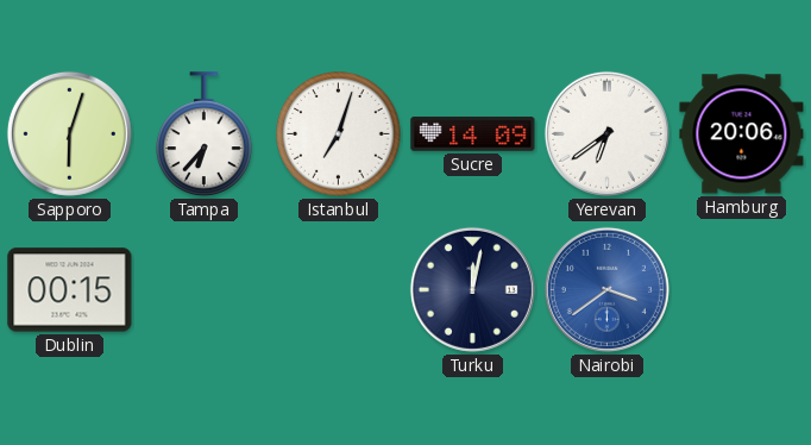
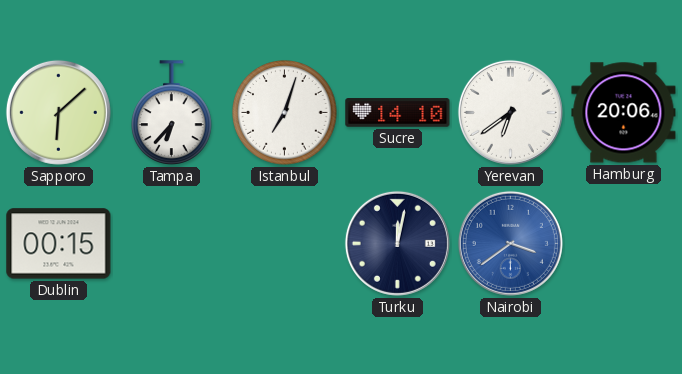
Sapporo: 6:03 -> 6:08 (58, 112)
Sucre: 14:09 -> 14:10 (398, 113)
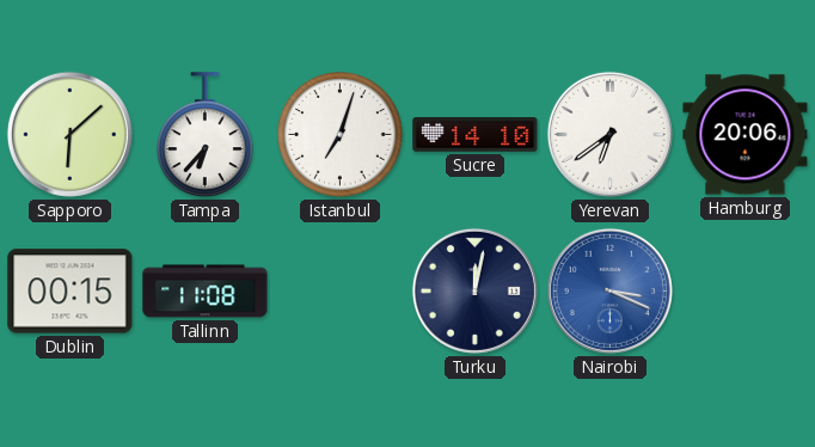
Tallinn: none -> 11:08 (206, 292)
Nairobi: 3:39 -> 3:19 (609, 290)
